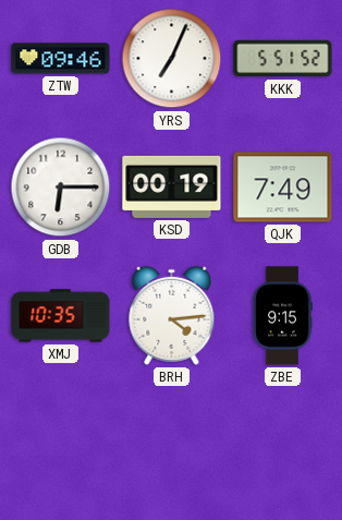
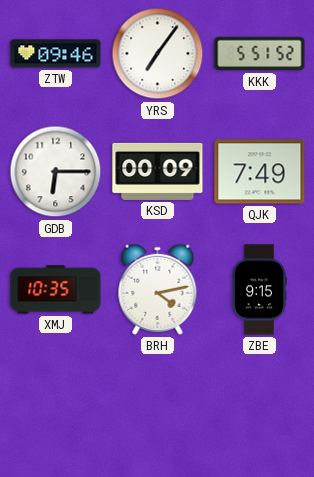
YRS: 7:04 -> 7:06 (158, 54)
KSD: 00:19 -> 00:09 (158, 171)
BRH: 4:14 -> 4:13 (158, 289)
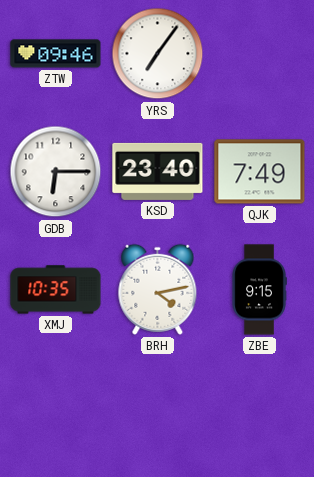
KKK: 5:51 -> none (260, 54)
KSD: 00:09 -> 23:40 (158, 171)
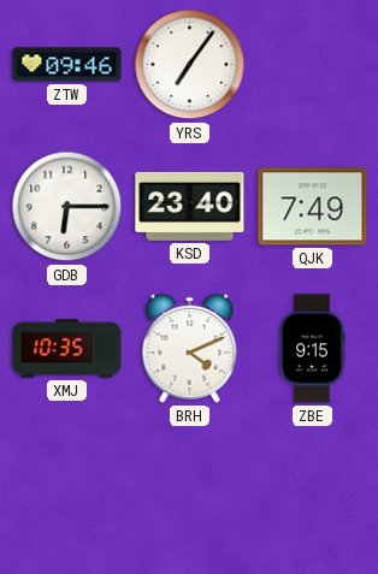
BRH: 4:13 -> 4:11 (190, 348)
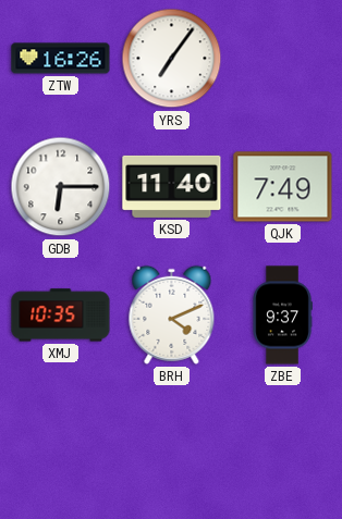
ZTW: 09:46 -> 16:26 (61, 59)
KSD: 23:40 -> 11:40 (172, 186)
ZBE: 9:15 -> 9:37 (282, 316)
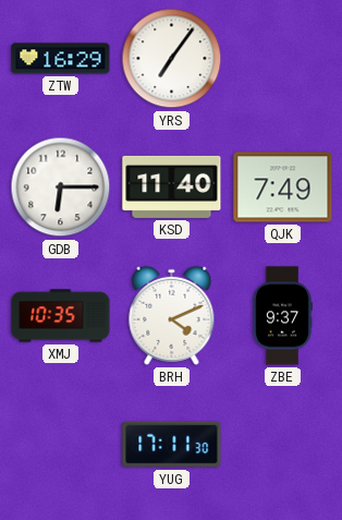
ZTW: 16:26 -> 16:29 (61, 59)
YUG: none -> 17:11 (172, 445)
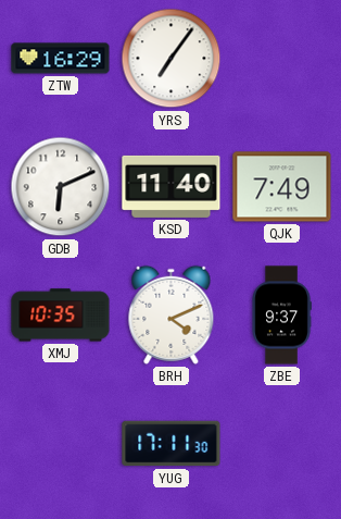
GDB: 6:15 -> 6:11 (61, 187)
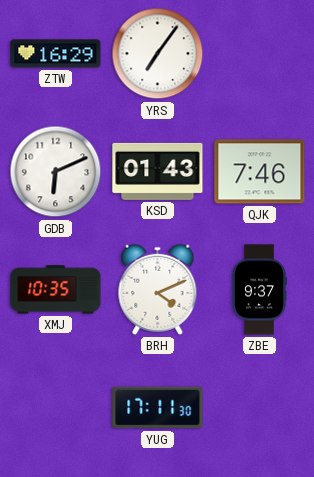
KSD: 11:40 -> 01:43 (158, 171)
QJK: 7:49 -> 7:46 (260, 172)
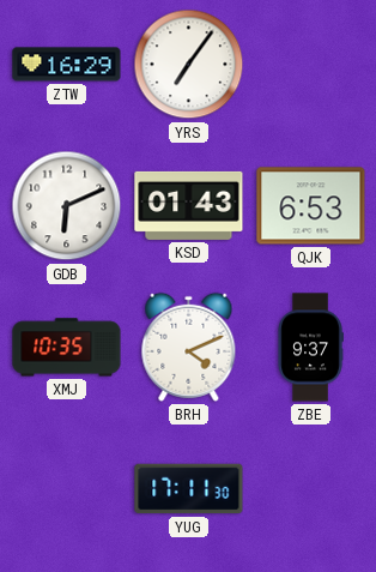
QJK: 7:46 -> 6:53 (311, 206)
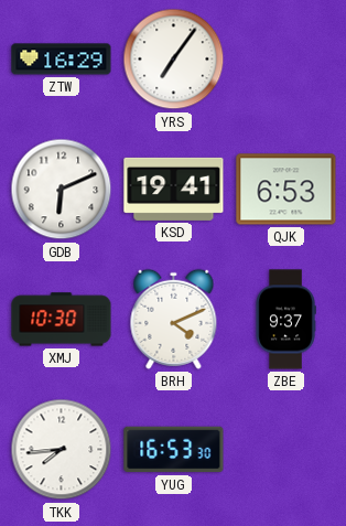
KSD: 01:43 -> 19:41 (174, 189)
XMJ: 10:35 -> 10:30 (62, 320)
TKK: none -> 7:44 (62, 450)
YUG: 17:11 -> 16:53 (174, 450)
